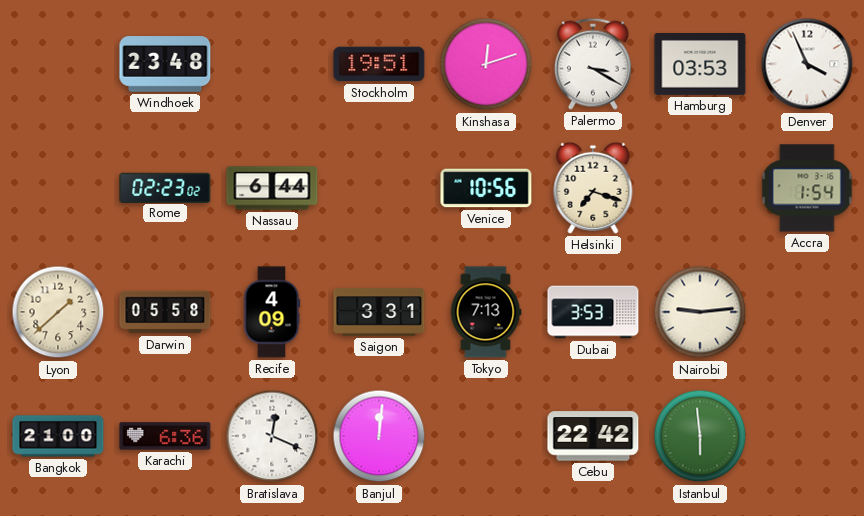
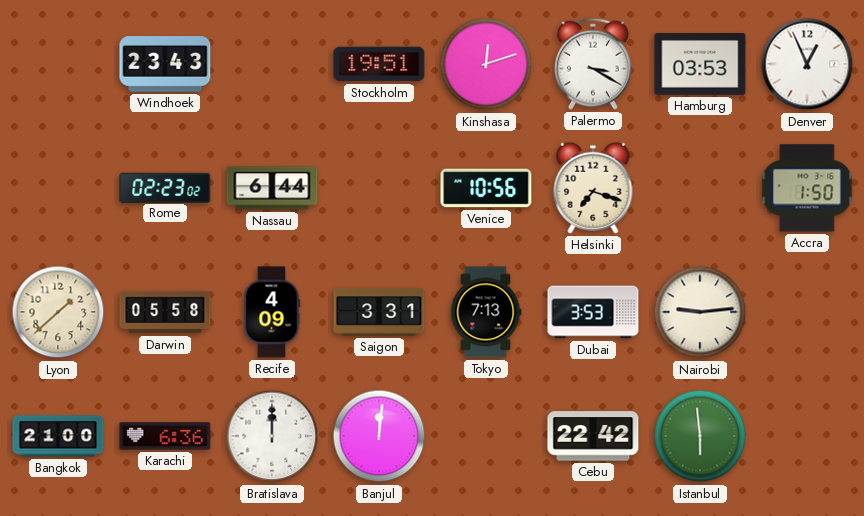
Windhoek: 23:48 -> 23:43 (165, 64)
Denver: 3:56 -> 12:56 (807, 64)
Accra: 1:54 -> 1:50 (807, 188)
Bratislava: 12:19 -> 12:00 (272, 436)
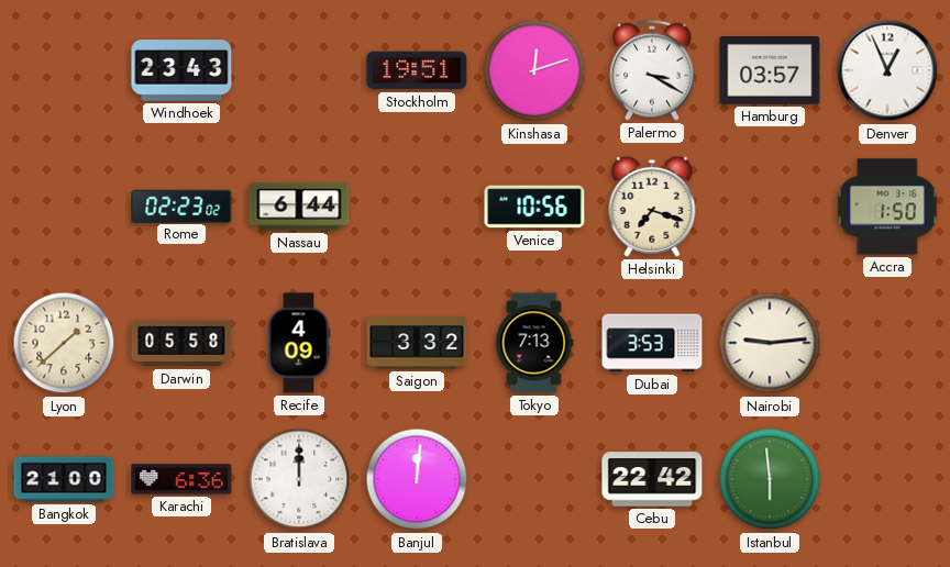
Hamburg: 03:53 -> 03:57 (770, 71)
Saigon: 3:31 -> 3:32 (417, 343)
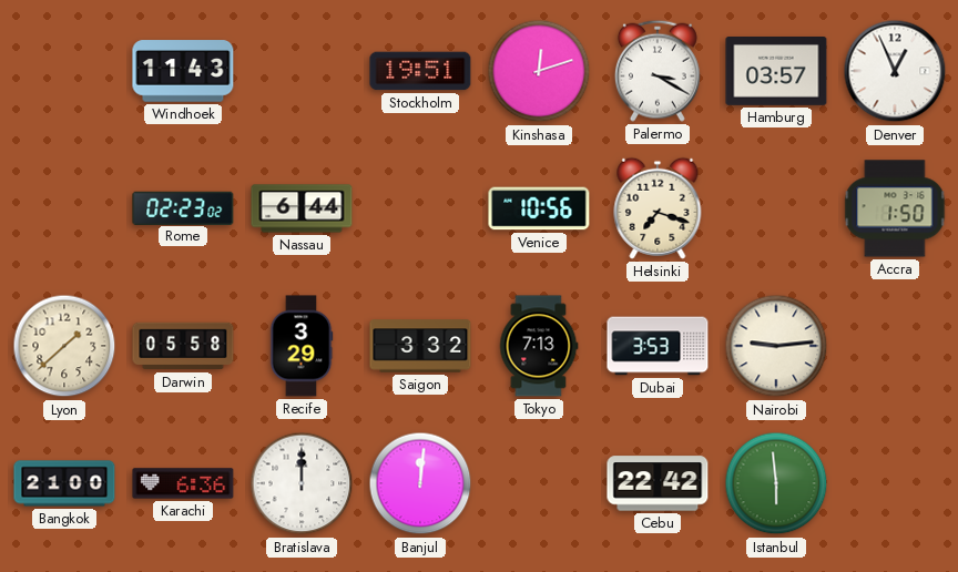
Windhoek: 23:43 -> 11:43 (183, 71)
Recife: 4:09 -> 3:29 (302, 346)
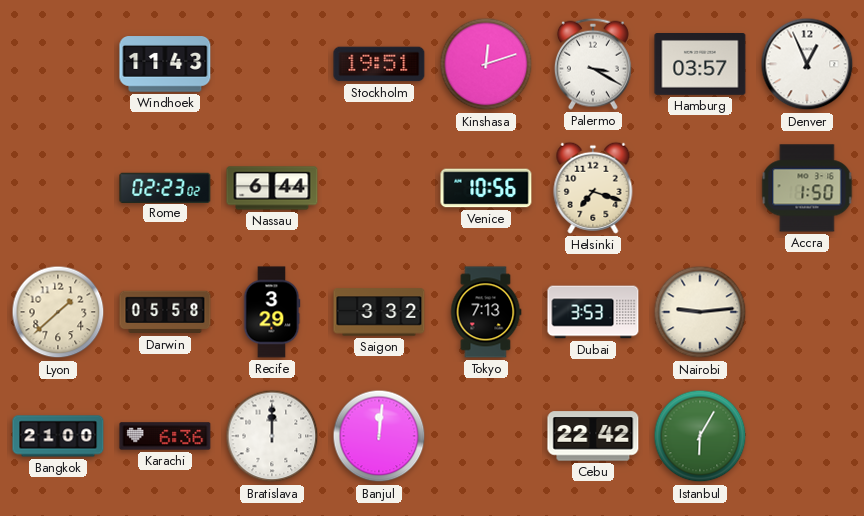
Istanbul: 5:59 -> 6:05 (700, 436)
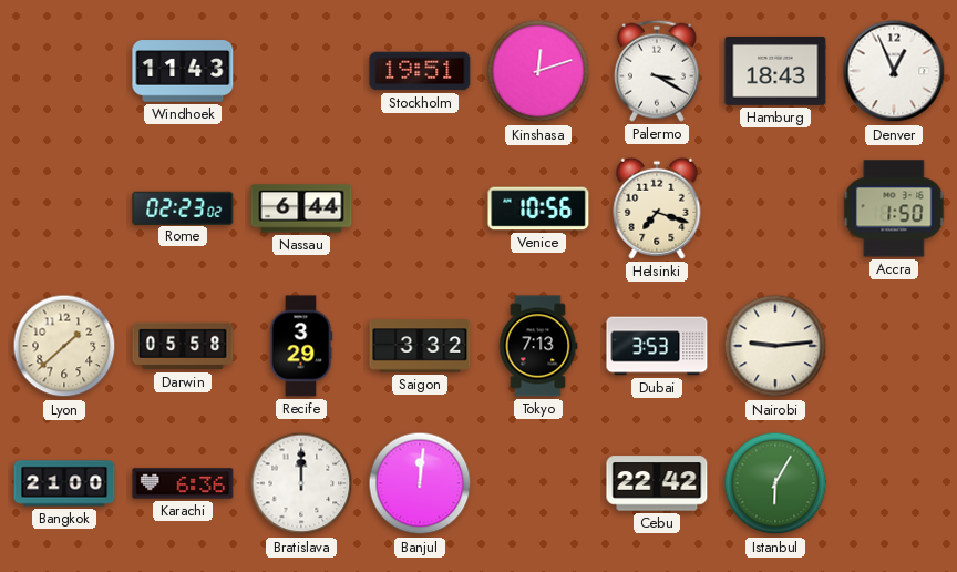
Hamburg: 03:57 -> 18:43 (775, 72)
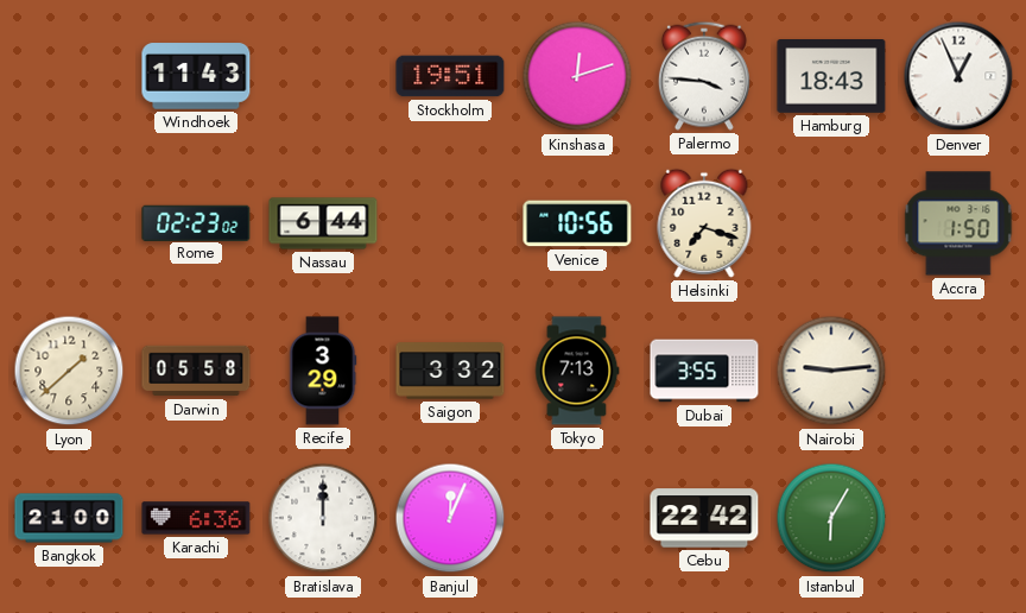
Palermo: 3:20 -> 3:46 (704, 76)
Dubai: 3:53 -> 3:55 (704, 371)
Banjul: 12:01 -> 12:04 (450, 518)
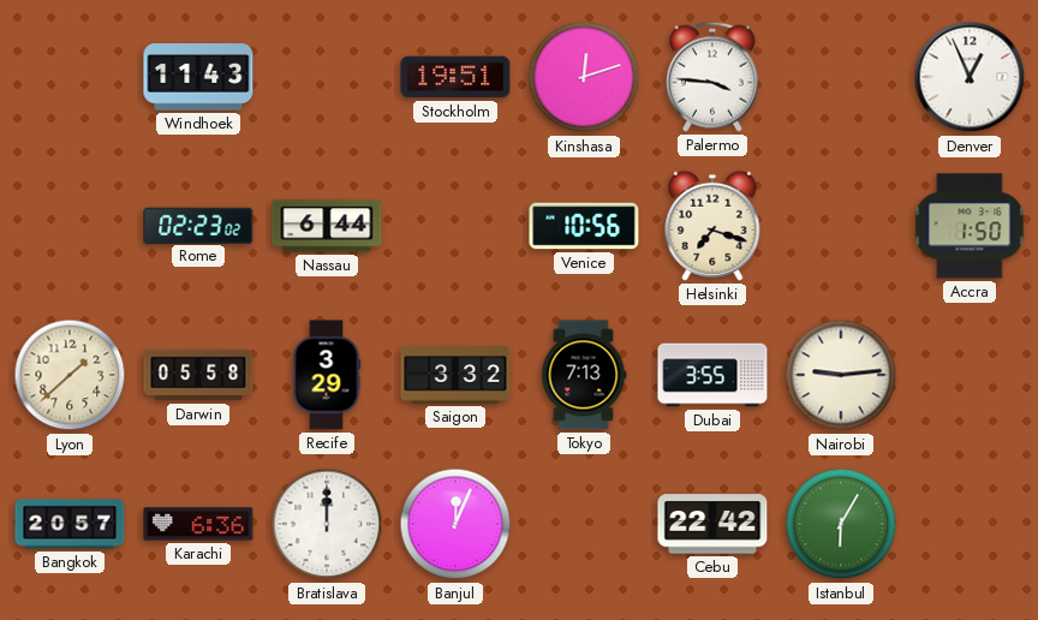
Hamburg: 18:43 -> none (831, 77)
Bangkok: 21:00 -> 20:57 (70, 524)
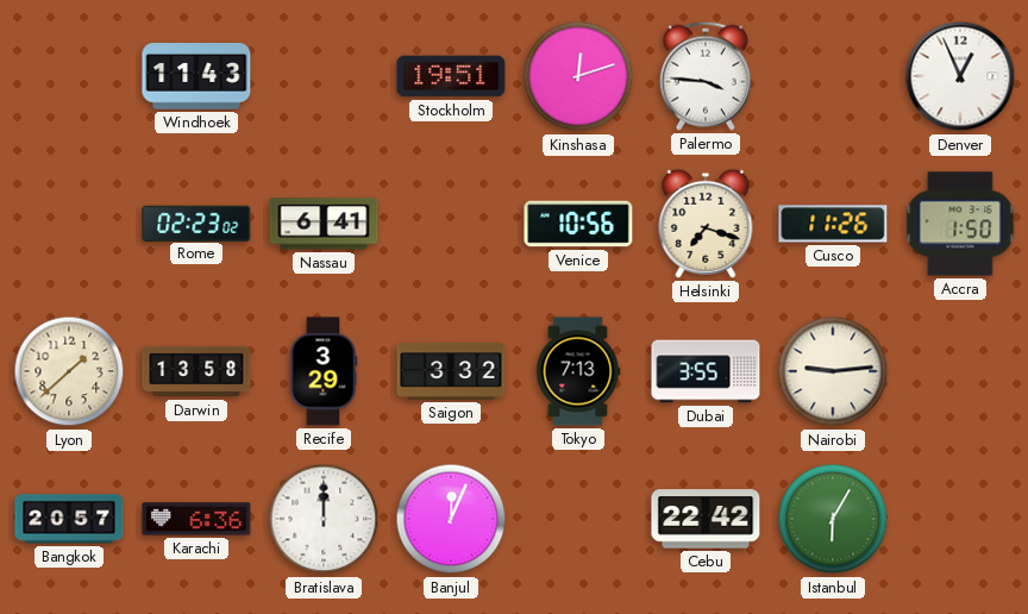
Nassau: 6:44 -> 6:41 (324, 224)
Cusco: none -> 11:26 (833, 224)
Darwin: 05:58 -> 13:58 (196, 371)
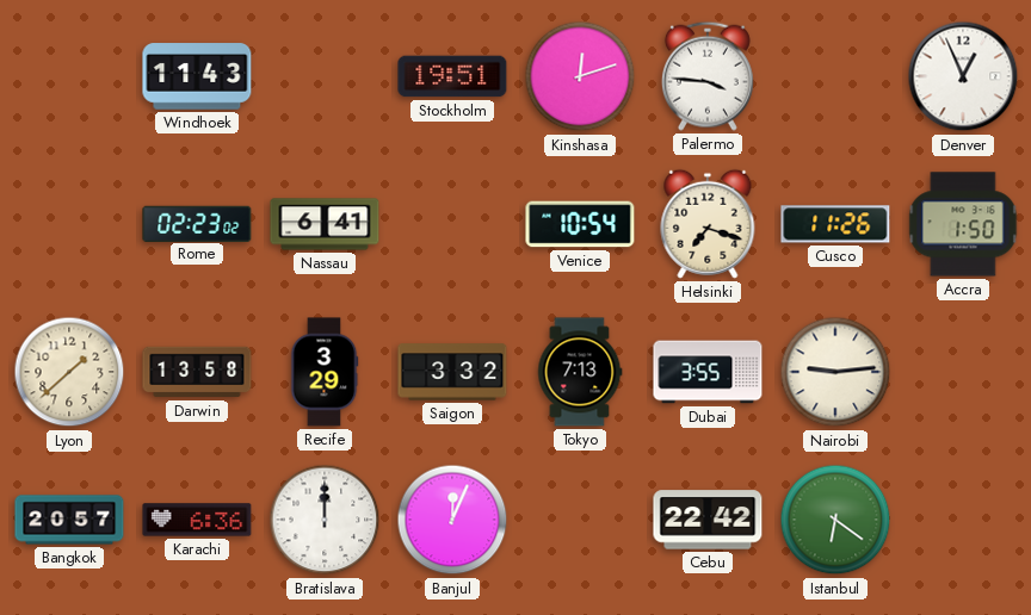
Venice: 10:56 -> 10:54 (580, 224)
Istanbul: 6:05 -> 6:21 (835, 520)
